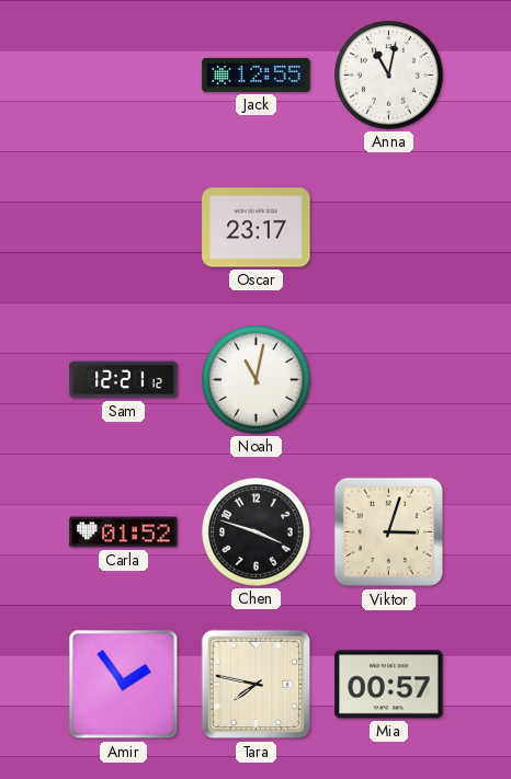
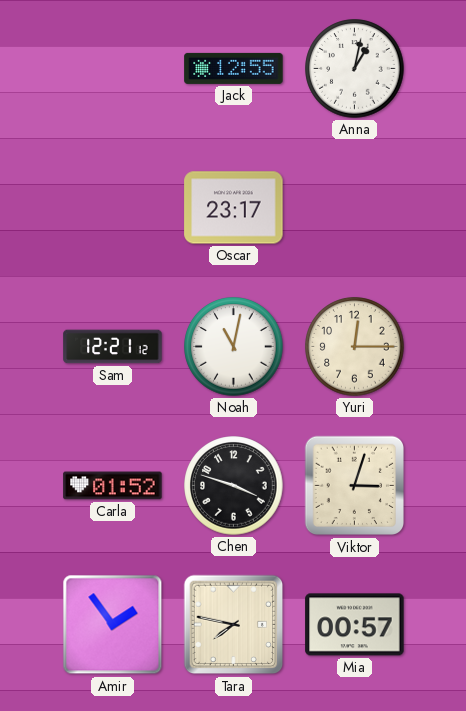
Anna: 11:02 -> 1:02 (355, 69)
Yuri: none -> 12:15 (355, 347)
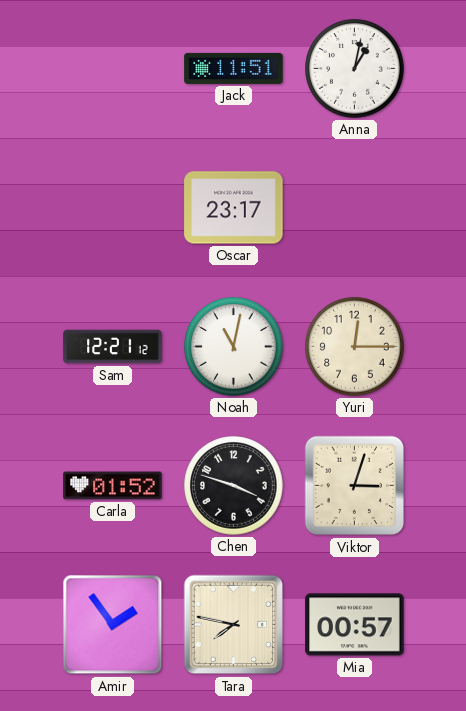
Jack: 12:55 -> 11:51 (234, 68)
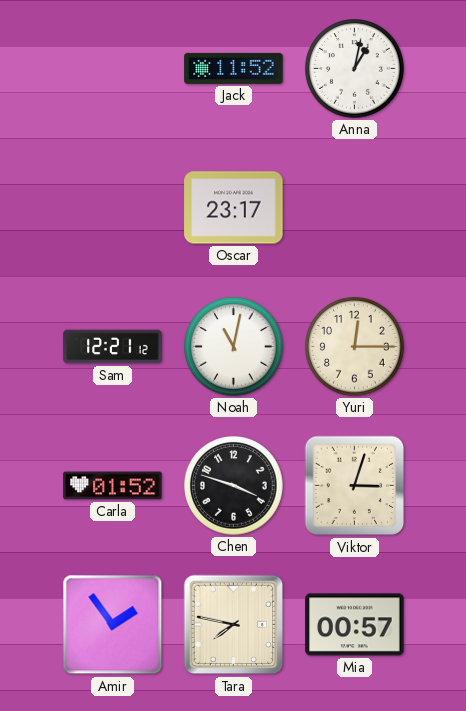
Jack: 11:51 -> 11:52 (234, 68)
